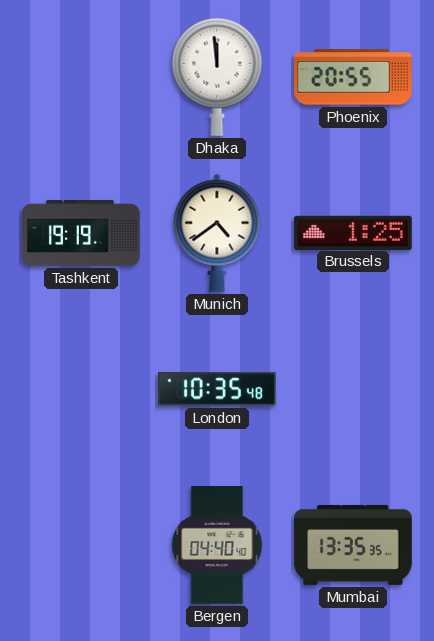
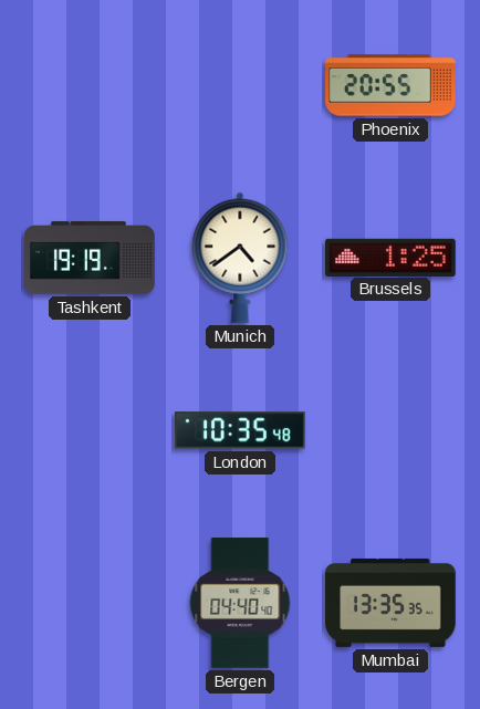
Dhaka: 11:59 -> none (217, 77)
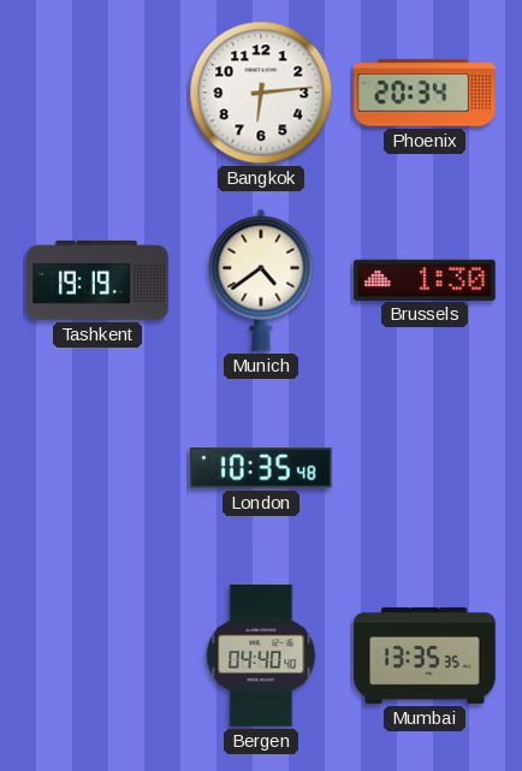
Bangkok: none -> 6:14 (261, 93)
Phoenix: 20:55 -> 20:34 (426, 93)
Brussels: 1:25 -> 1:30 (426, 279)
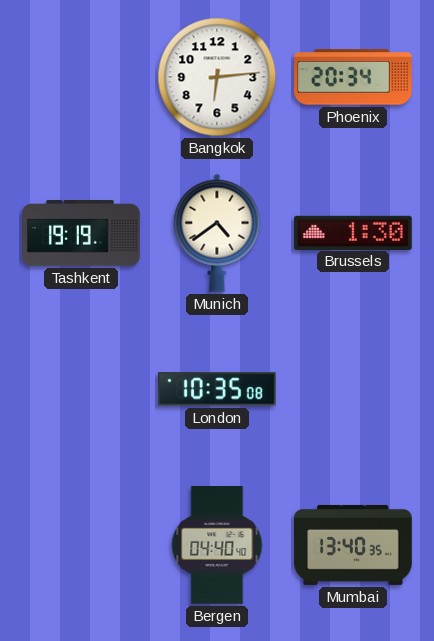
London: 10:35:48 -> 10:35:08 (217, 389)
Mumbai: 13:35 -> 13:40 (353, 545)
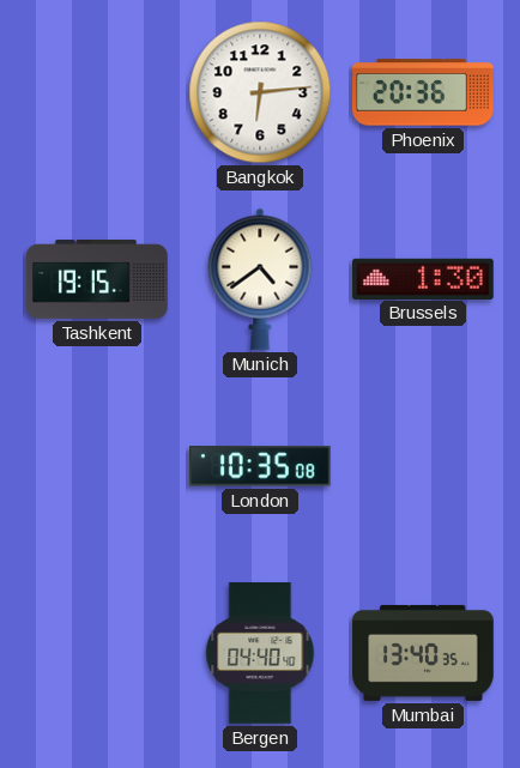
Phoenix: 20:34 -> 20:36 (424, 92)
Tashkent: 19:19 -> 19:15 (98, 279)
